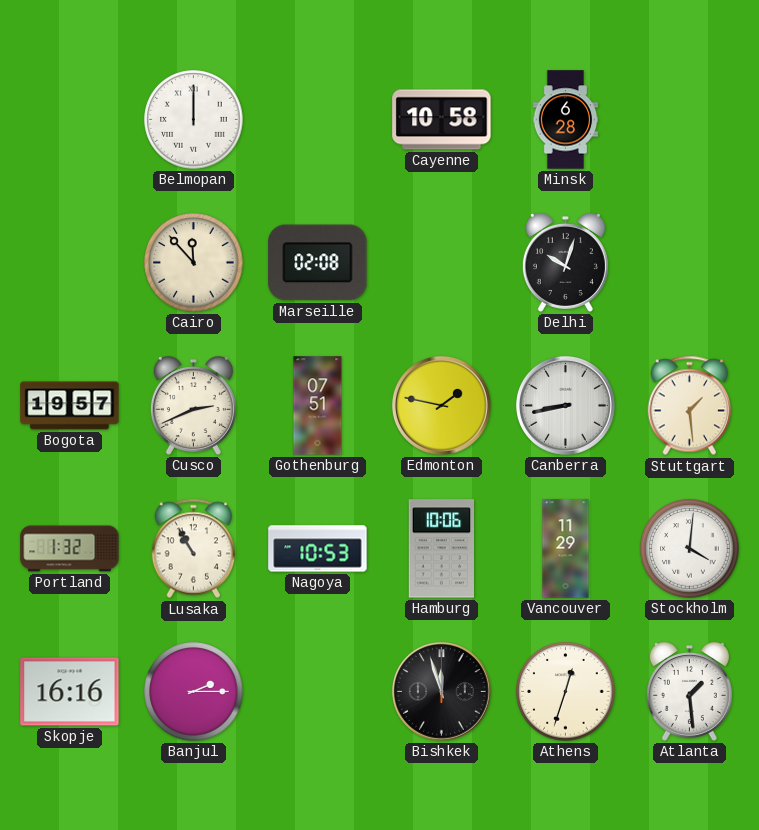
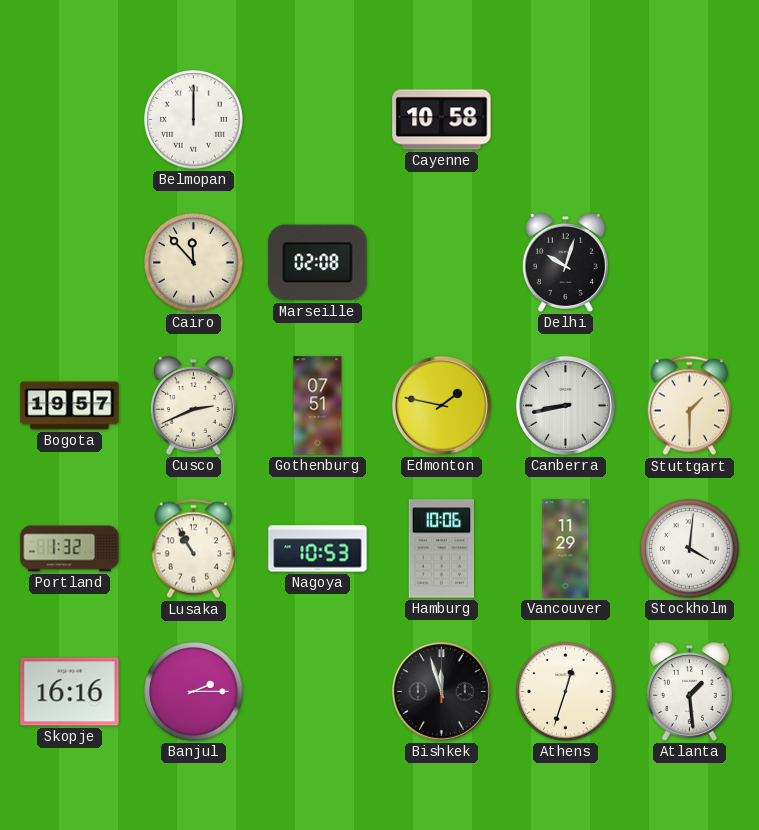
Minsk: 6:28 -> none (566, 120)
Stuttgart: 1:29 -> 1:30 (690, 406)
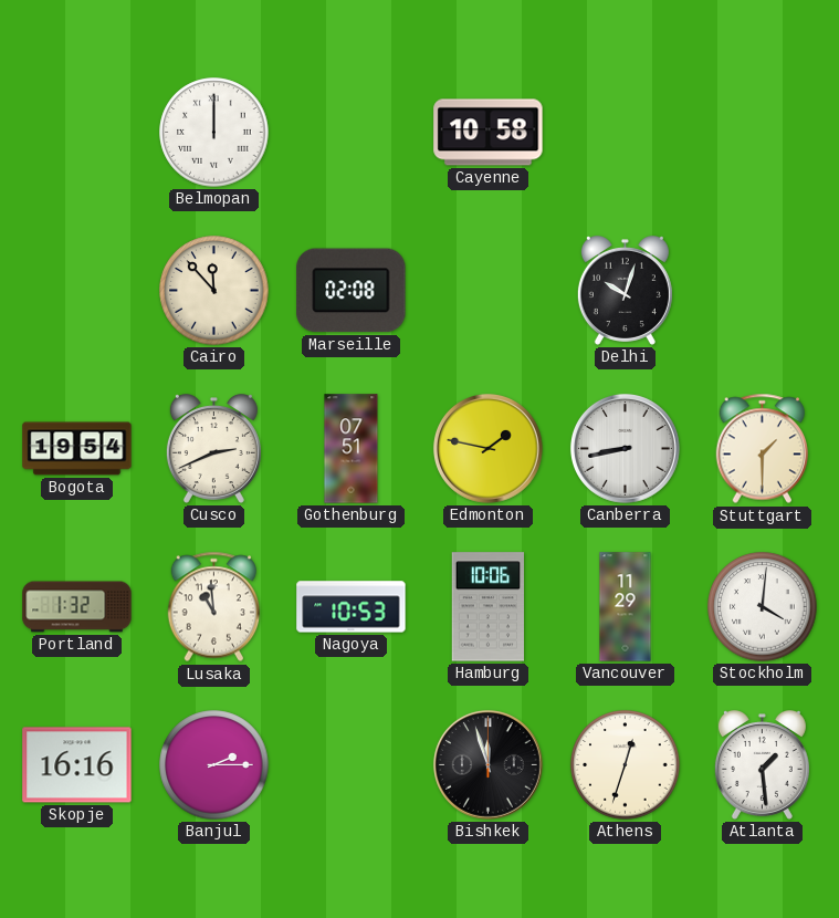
Bogota: 19:57 -> 19:54 (77, 449)
Lusaka: 10:55 -> 10:59 (214, 607)
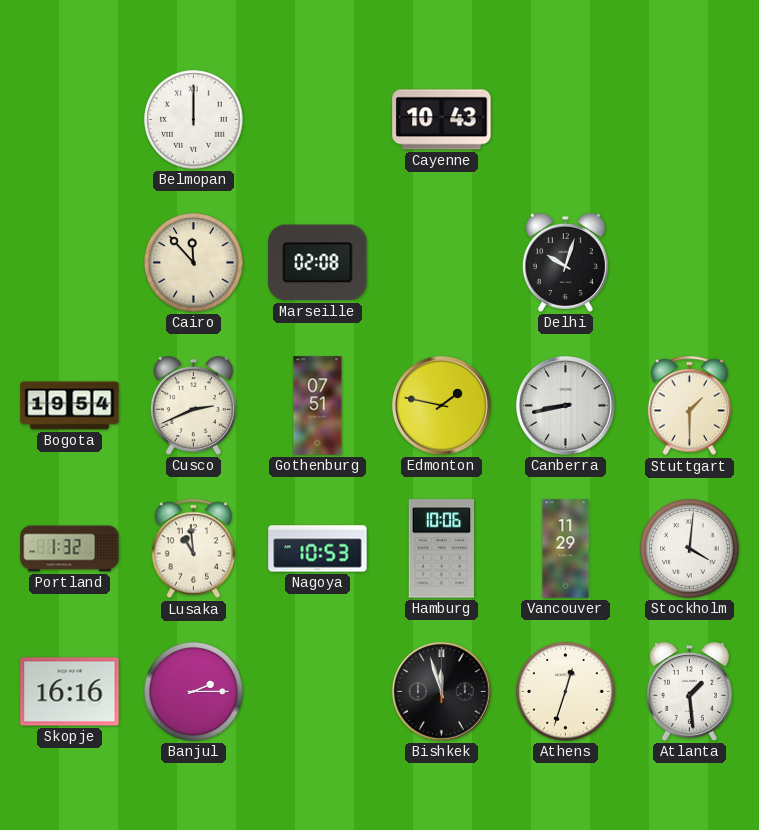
Cayenne: 10:58 -> 10:43 (442, 120)
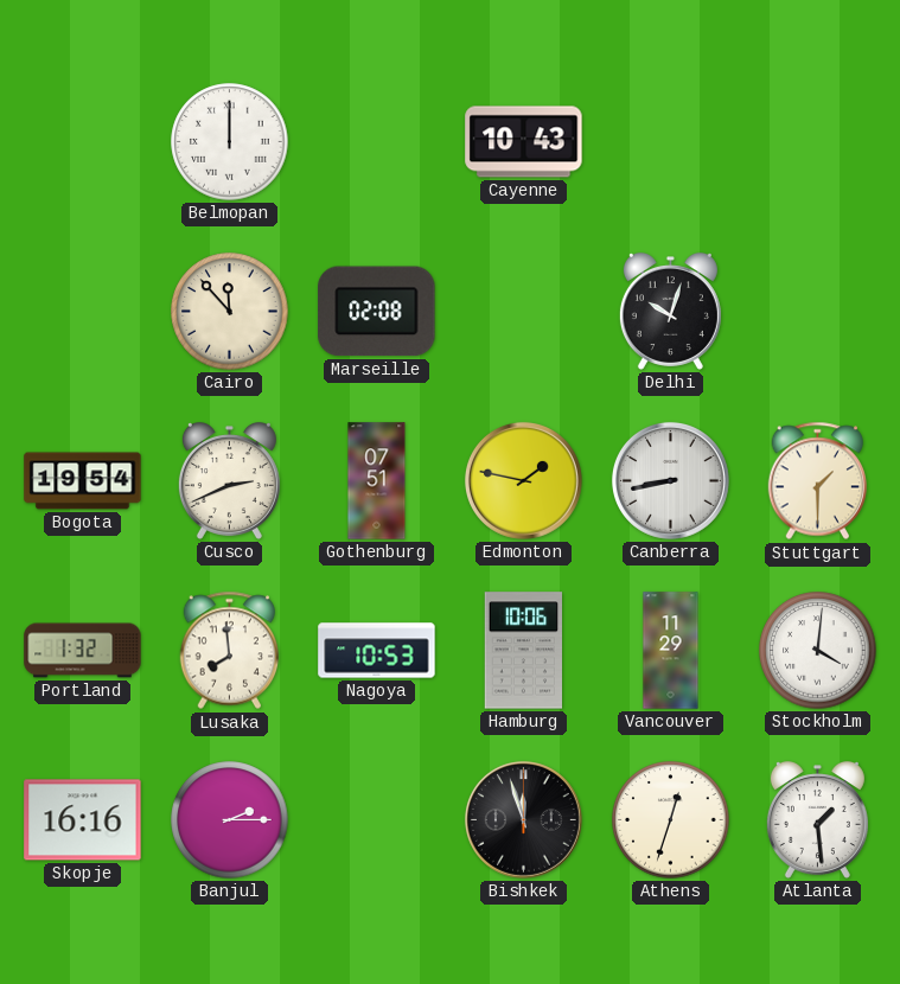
Lusaka: 10:59 -> 7:59 (230, 651)
